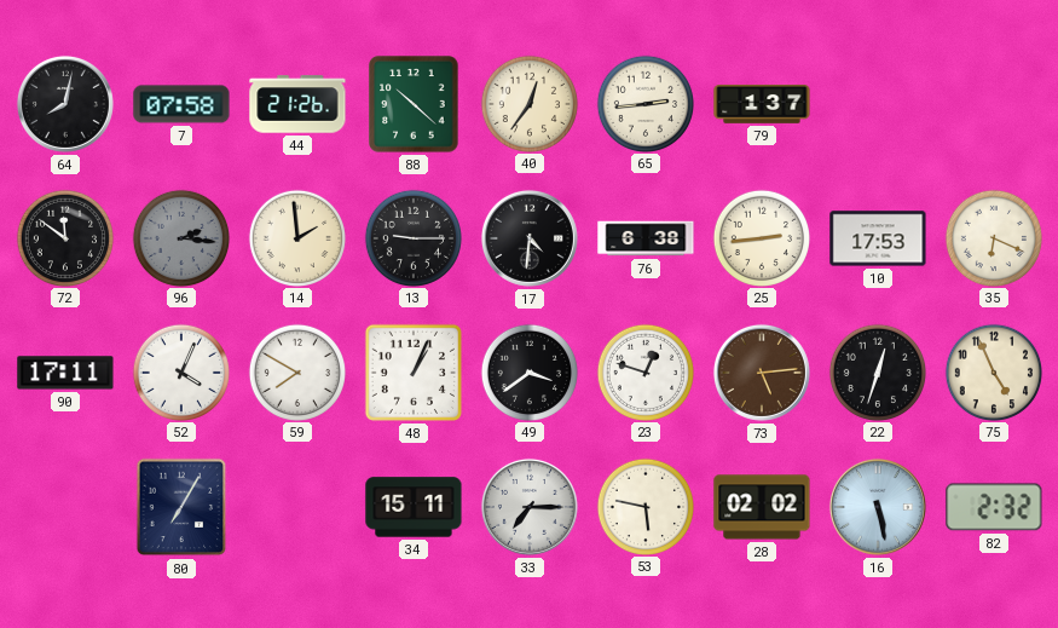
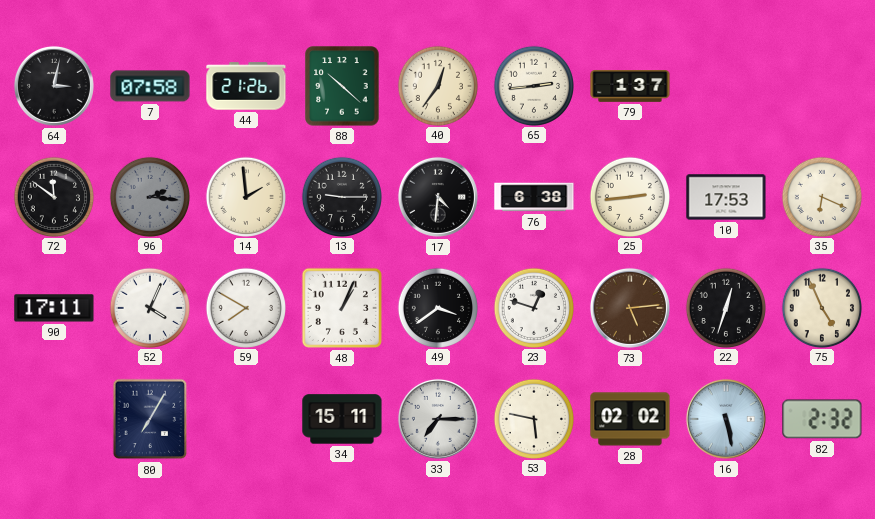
64: 8:02 -> 3:02 (54, 86)
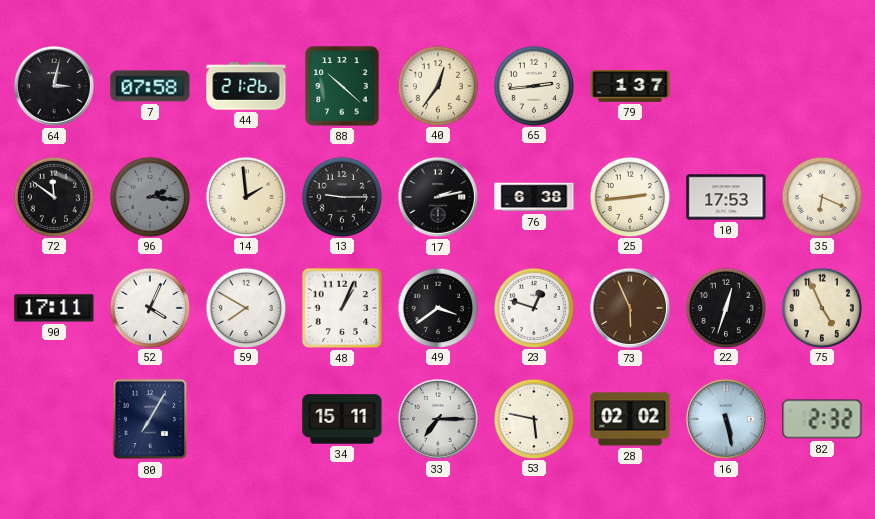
17: 4:31 -> 2:13 (438, 197)
73: 5:14 -> 5:56 (630, 308)
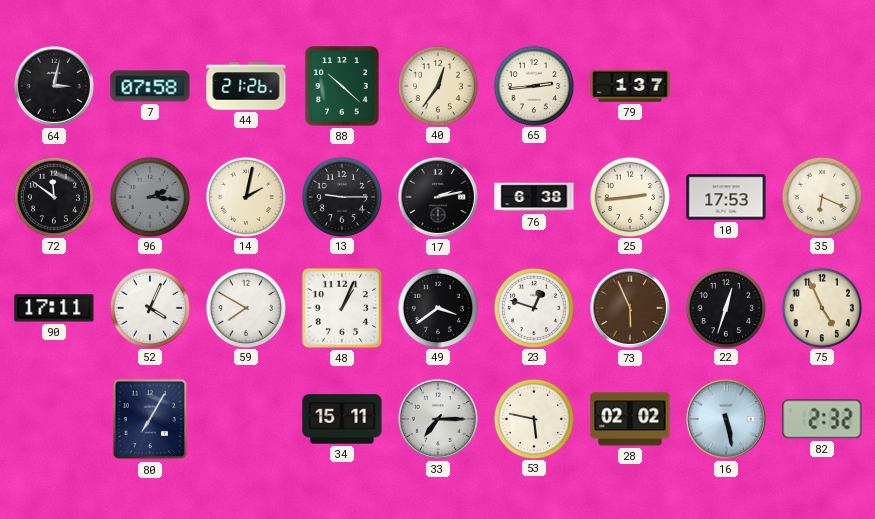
14: 1:59 -> 2:02 (245, 196)
